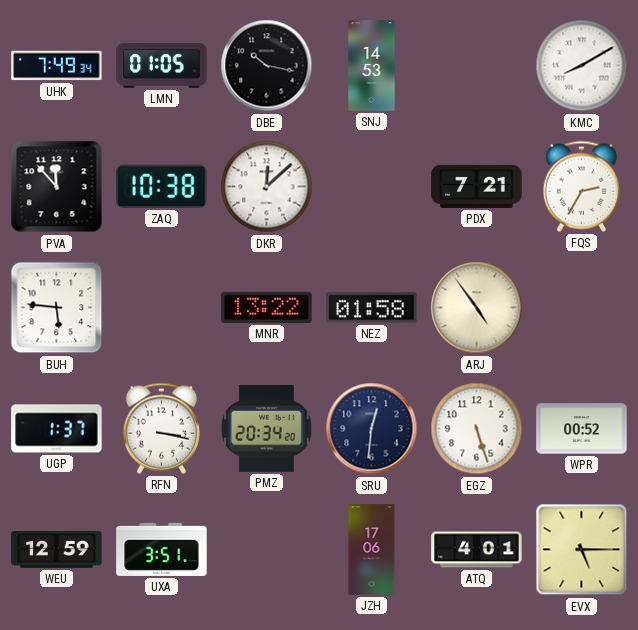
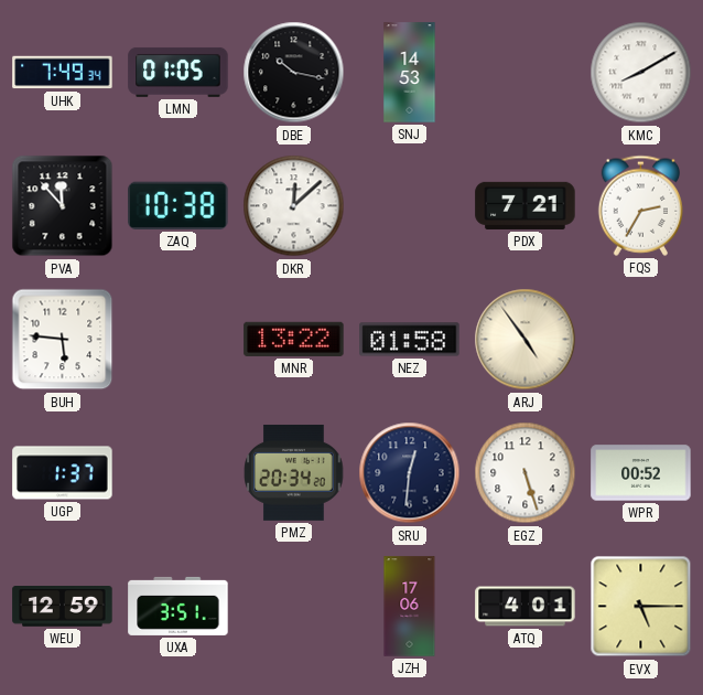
RFN: 3:17 -> none (161, 428)
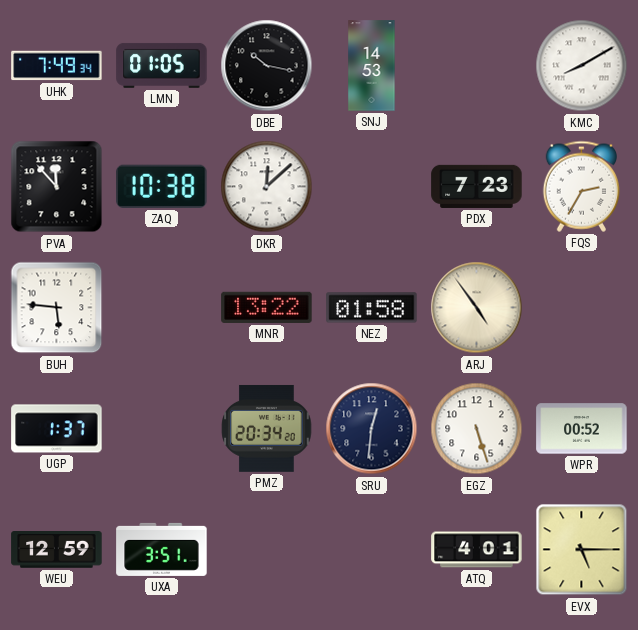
PDX: 7:21 -> 7:23 (477, 186)
JZH: 17:06 -> none (410, 607)
